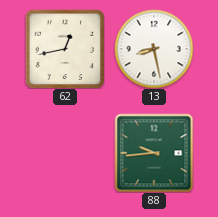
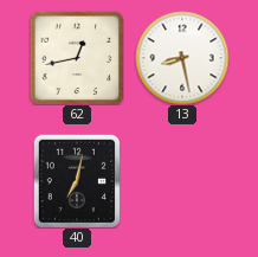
40: none -> 7:02 (76, 181)
88: 9:44 -> none (154, 153)
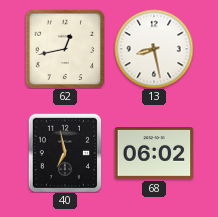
40: 7:02 -> 6:58 (64, 153)
68: none -> 06:02 (154, 154)
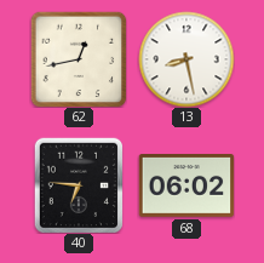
40: 6:58 -> 6:46 (78, 185)
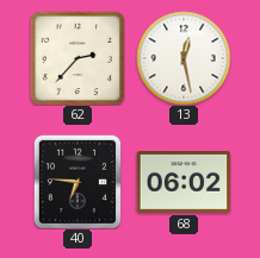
62: 12:43 -> 2:37 (78, 58)
13: 8:28 -> 12:28 (184, 58)
